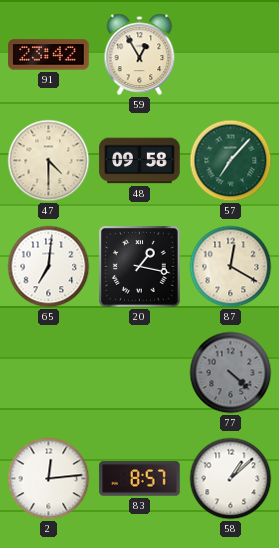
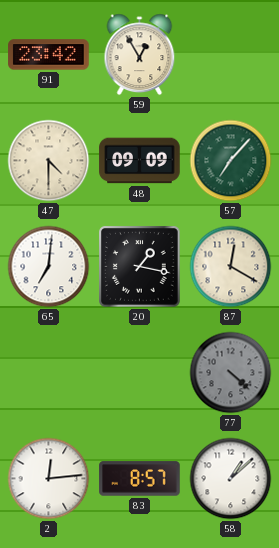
48: 09:58 -> 09:09 (140, 161)
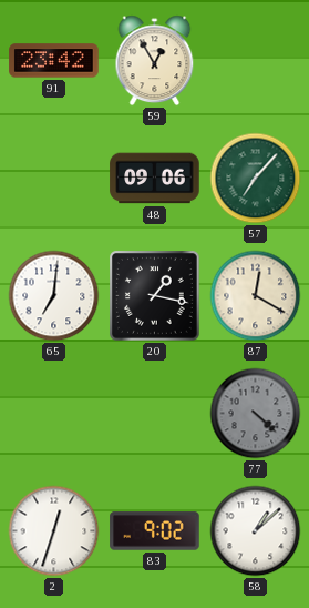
47: 4:30 -> none (49, 161)
48: 09:09 -> 09:06 (155, 179)
2: 12:14 -> 12:33 (54, 531)
83: 8:57 -> 9:02 (155, 531)
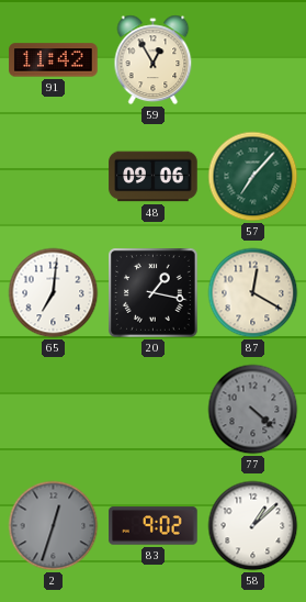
91: 23:42 -> 11:42 (54, 60)
2 dial: white -> grey (54, 526)
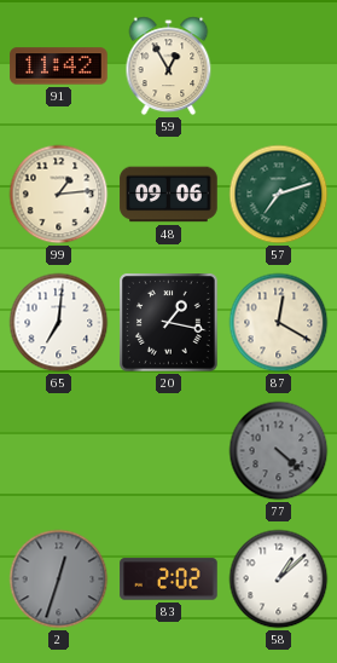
99: none -> 1:14 (59, 195)
57: 7:07 -> 7:12 (279, 195)
83: 9:02 -> 2:02 (169, 580)
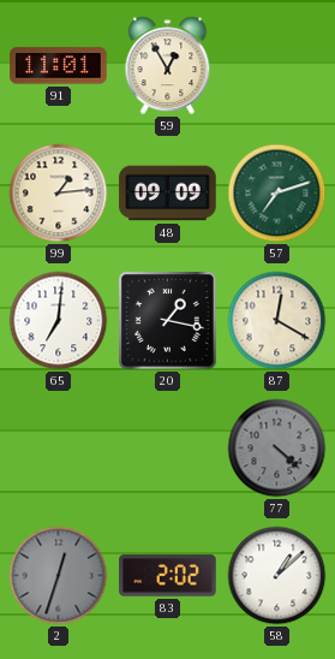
91: 11:42 -> 11:01 (59, 66)
48: 09:06 -> 09:09 (168, 194)
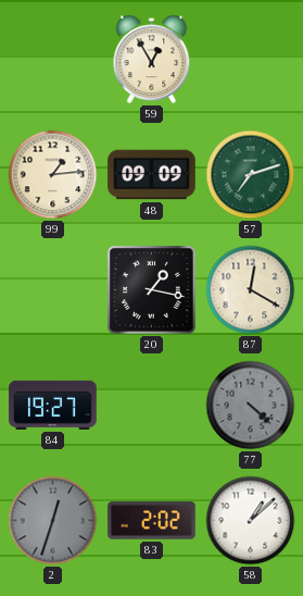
91: 11:01 -> none (59, 66)
65: 7:01 -> none (59, 321)
84: none -> 19:27 (53, 405)
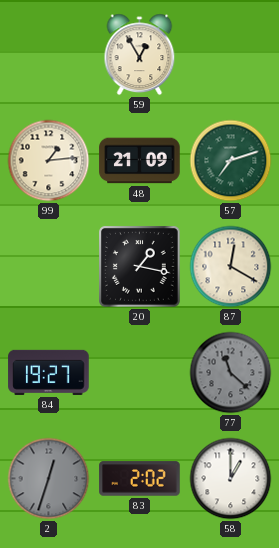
48: 09:09 -> 21:09 (140, 161)
77: 4:22 -> 11:22 (231, 373)
58: 1:08 -> 1:00 (231, 479)
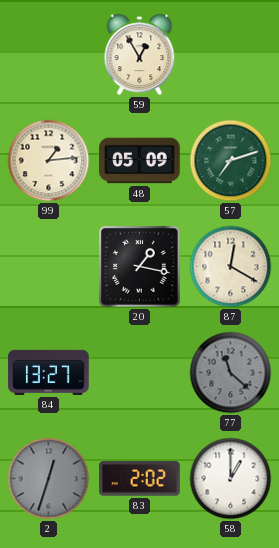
48: 21:09 -> 05:09 (140, 161)
84: 19:27 -> 13:27 (49, 372)
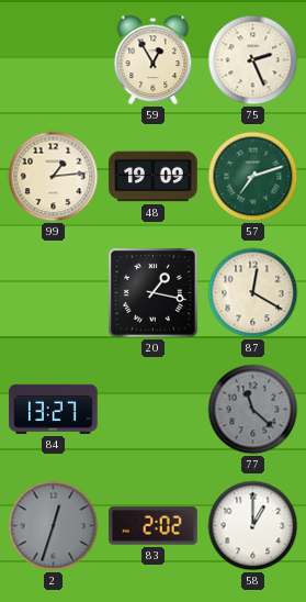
75: none -> 2:26 (253, 60)
48: 05:09 -> 19:09 (154, 177)
